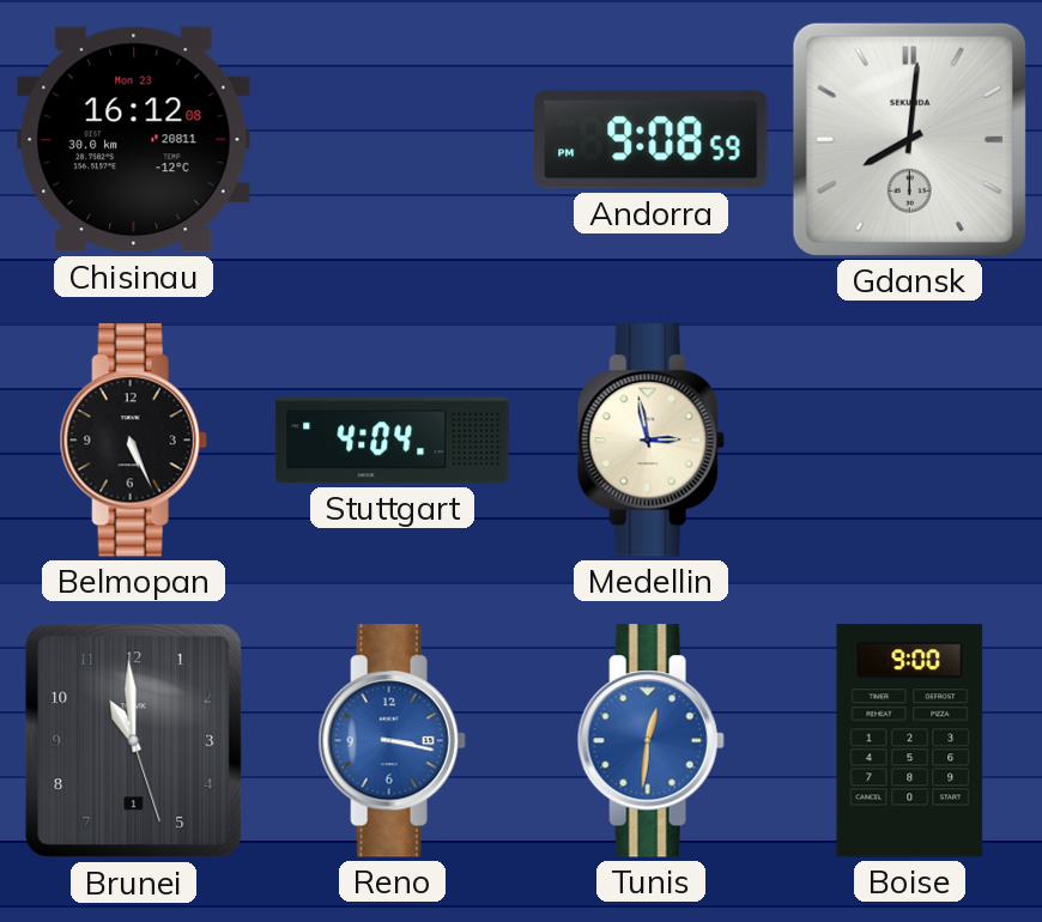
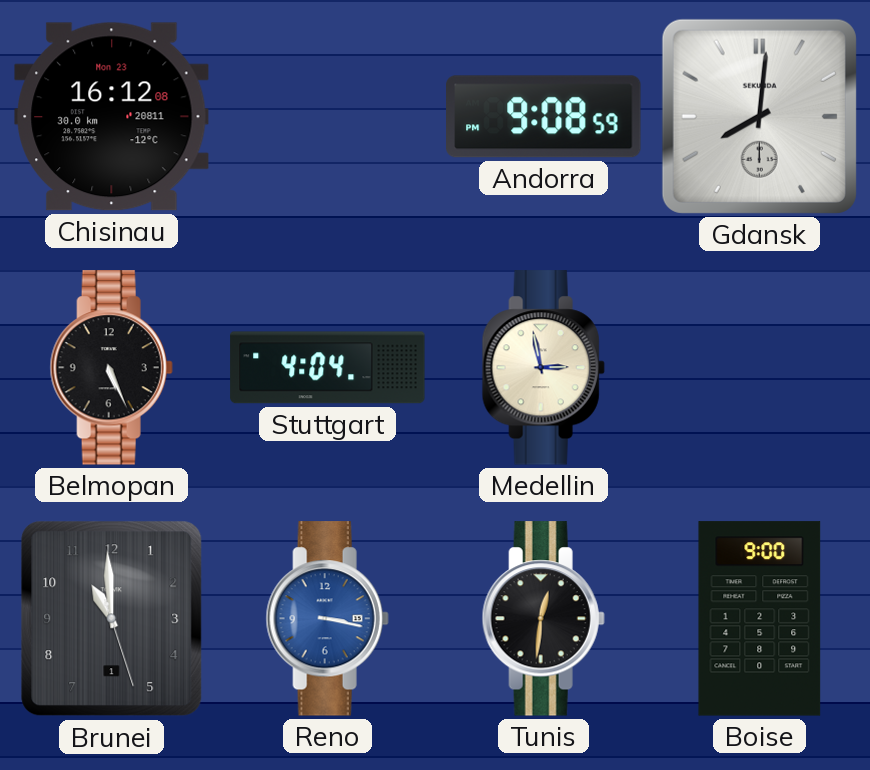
Tunis dial: blue -> black (543, 619)
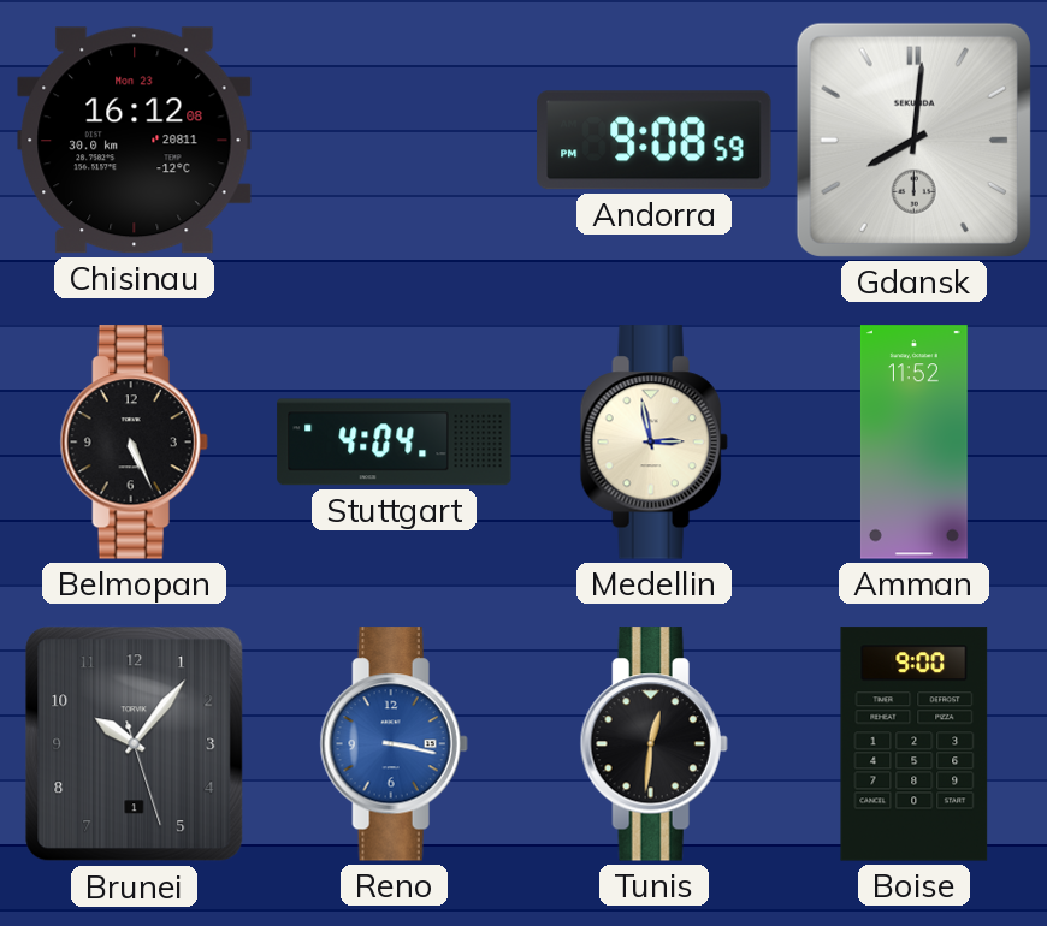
Amman: none -> 11:52 (913, 443)
Brunei: 10:59 -> 10:06 (135, 744)
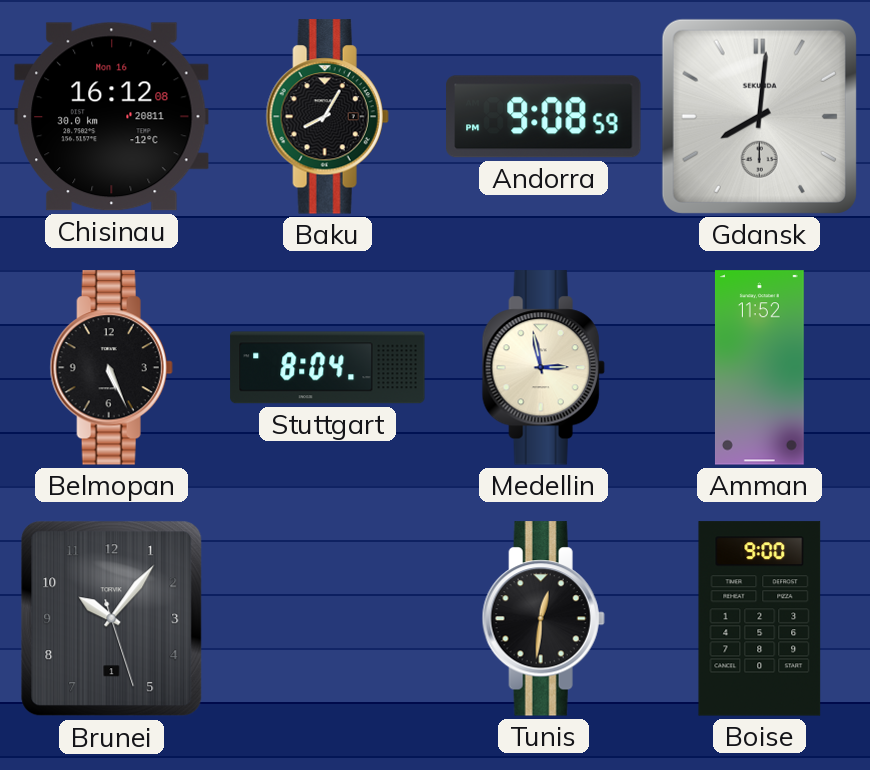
Chisinau date: Mon 23 -> Mon 16 (112, 117)
Baku: none -> 8:05 (327, 117)
Stuttgart: 4:04 -> 8:04 (328, 368)
Reno: 3:17 -> none (394, 744)
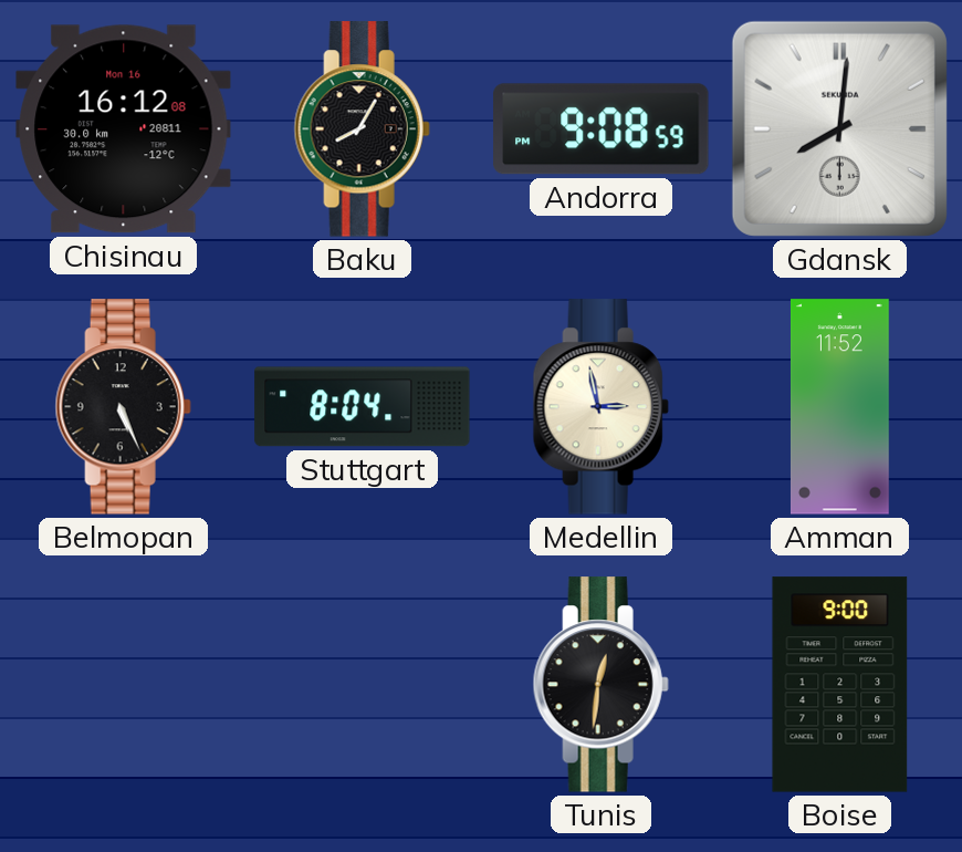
Brunei: 10:06 -> none (112, 619)
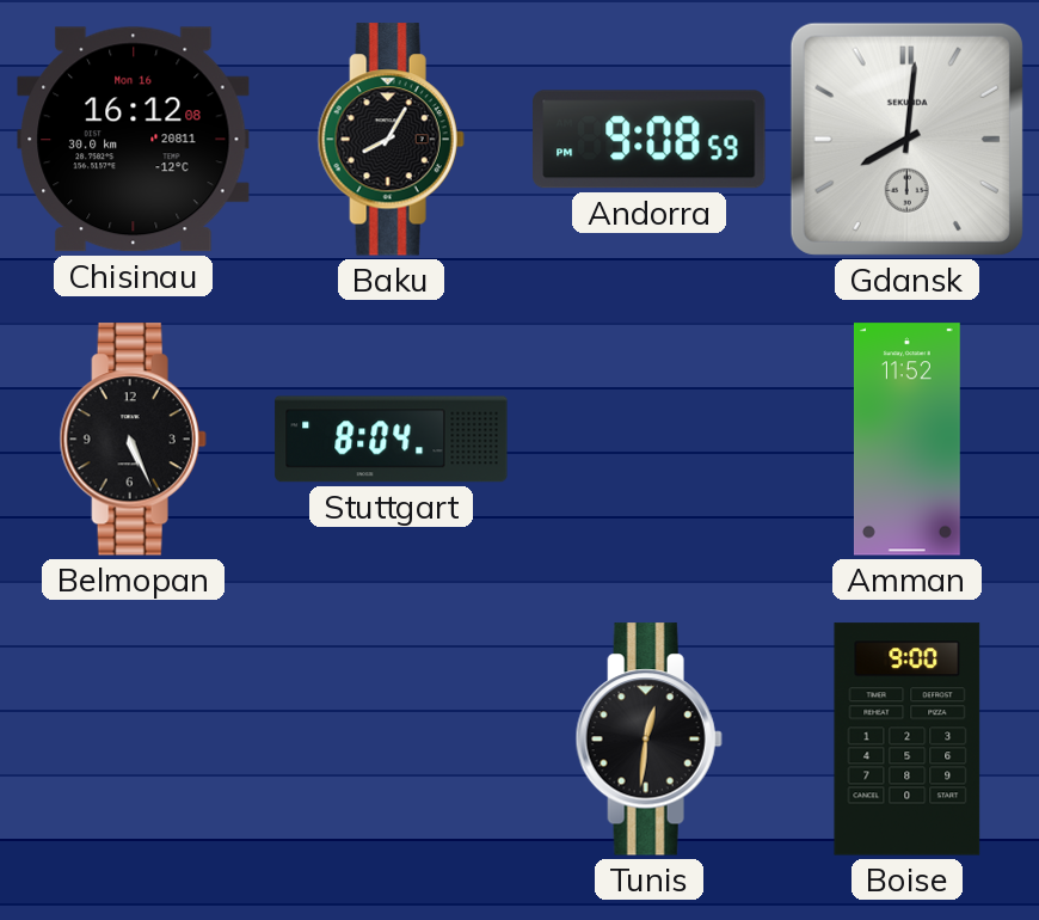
Medellin: 2:58 -> none (600, 407)
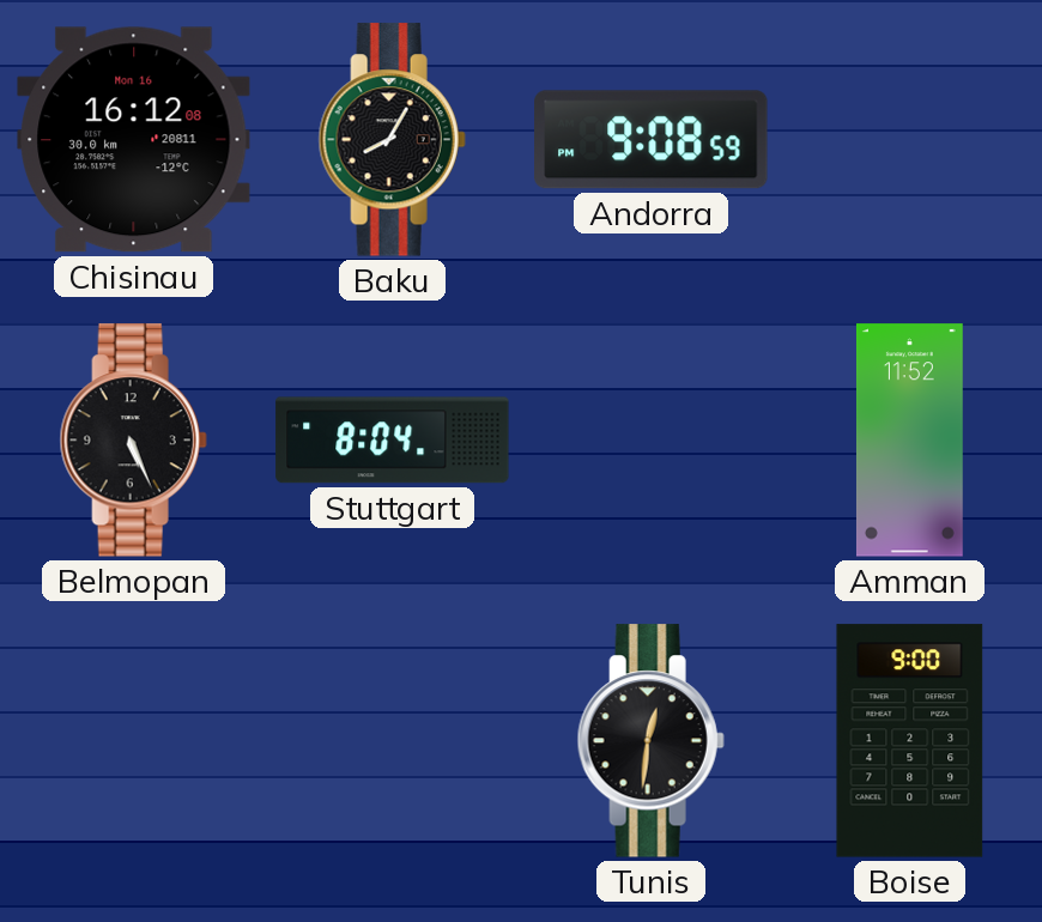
Gdansk: 8:01 -> none (906, 139)
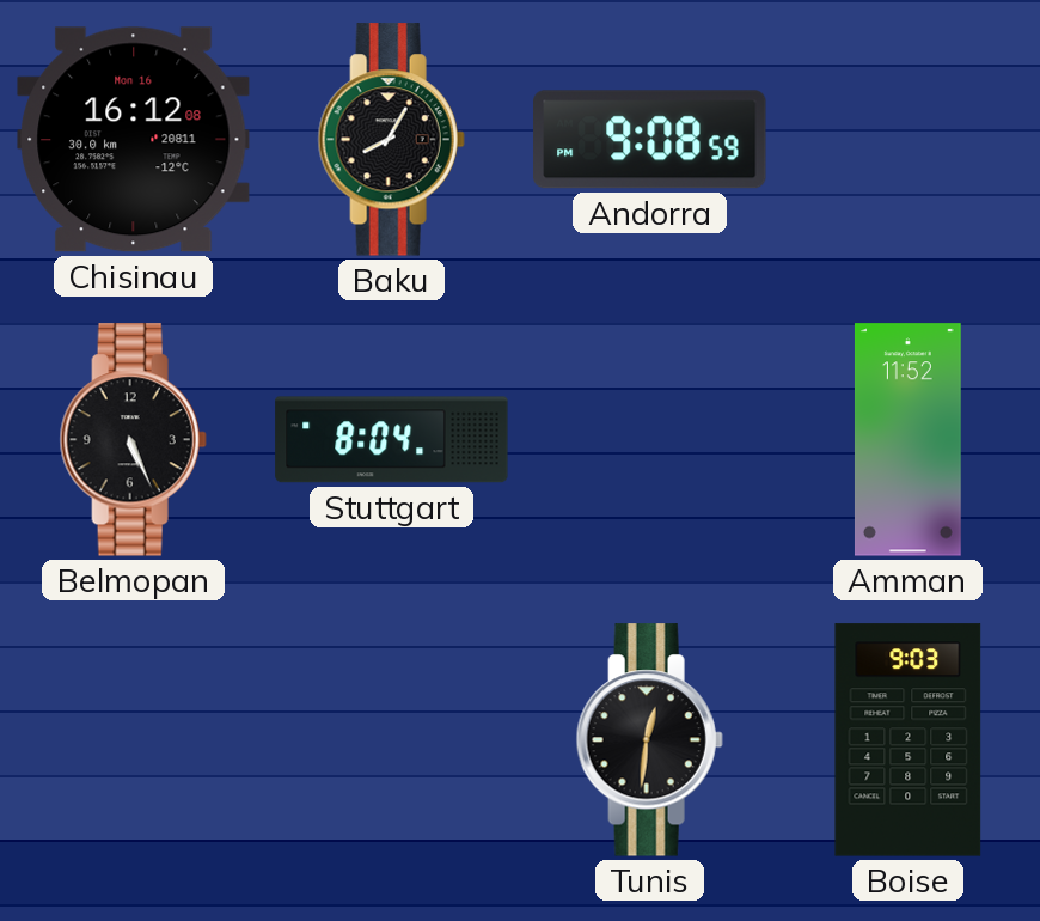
Boise: 9:00 -> 9:03 (909, 740)
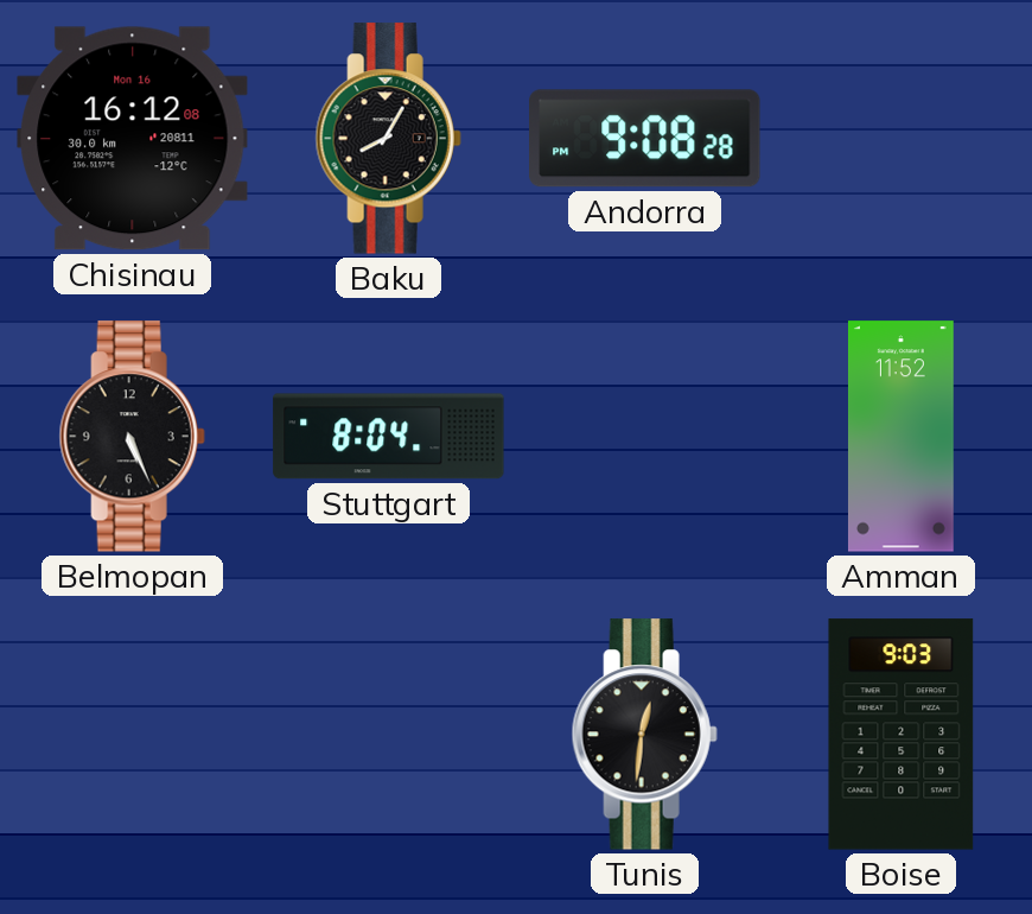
Andorra: 9:08:59 -> 9:08:28 (645, 139)
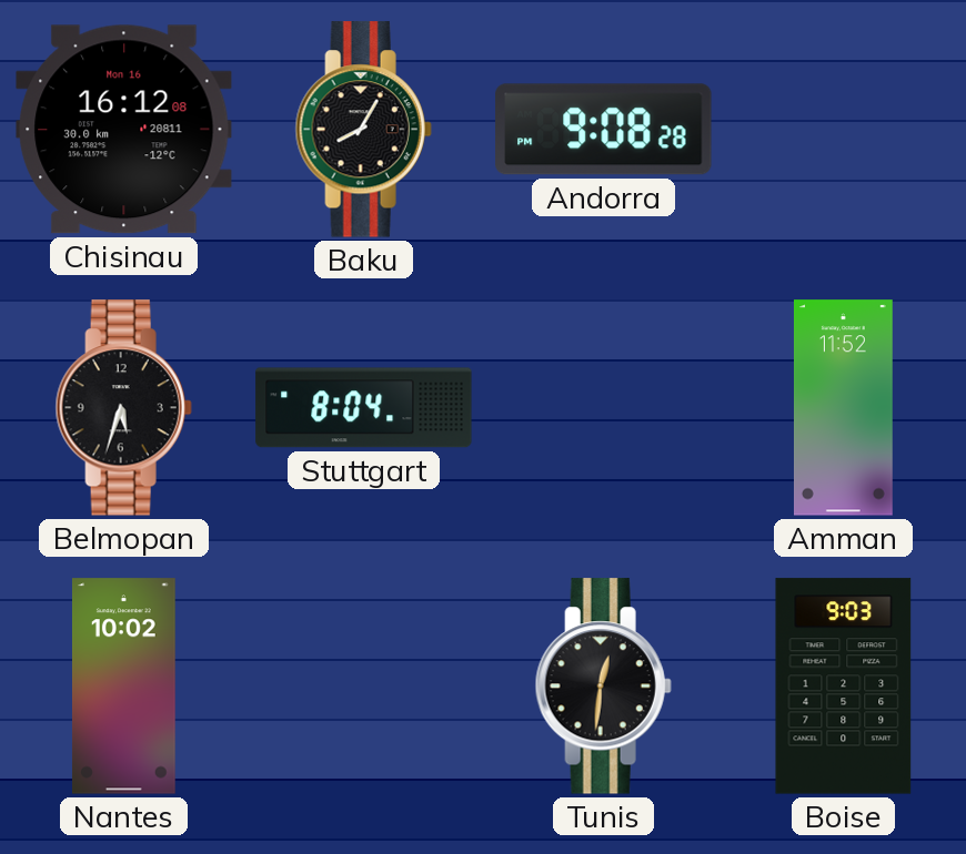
Belmopan: 5:26 -> 5:33 (123, 408)
Nantes: none -> 10:02 (123, 687)
